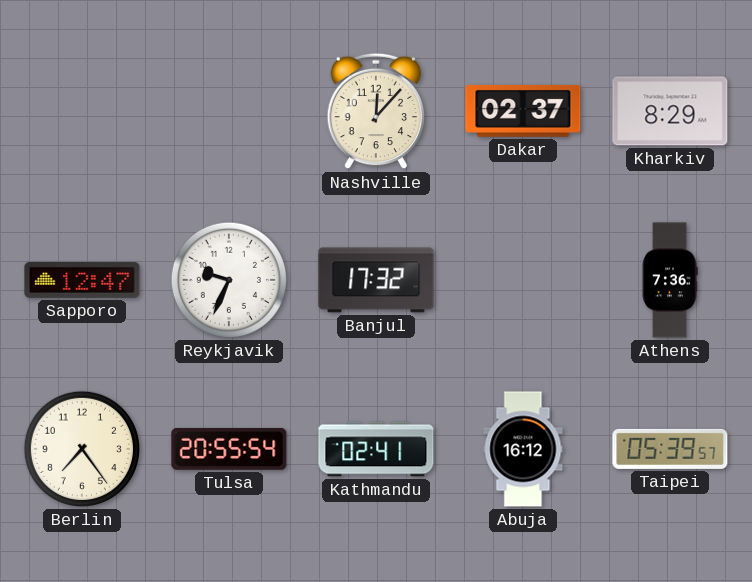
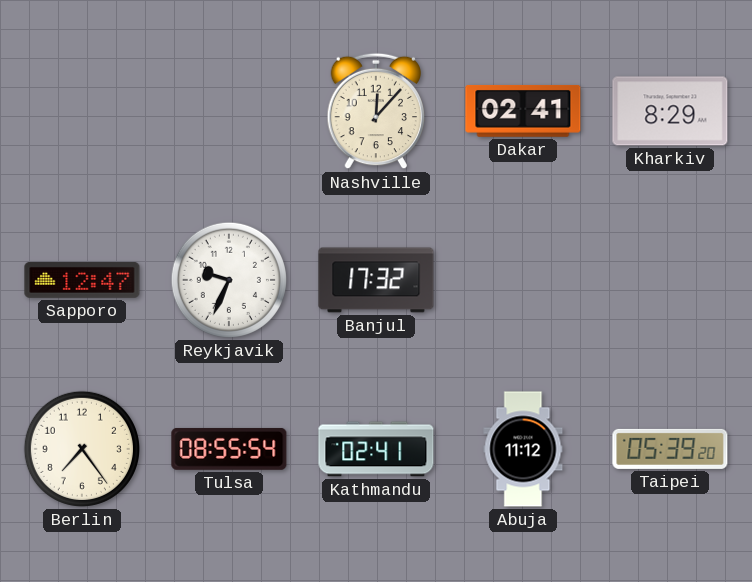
Dakar: 02:37 -> 02:41 (523, 111)
Athens: 7:36 -> none (670, 280)
Tulsa: 20:55 -> 08:55 (229, 449)
Abuja: 16:12 -> 11:12 (523, 449)
Taipei: 05:39:57 -> 05:39:20 (670, 449)
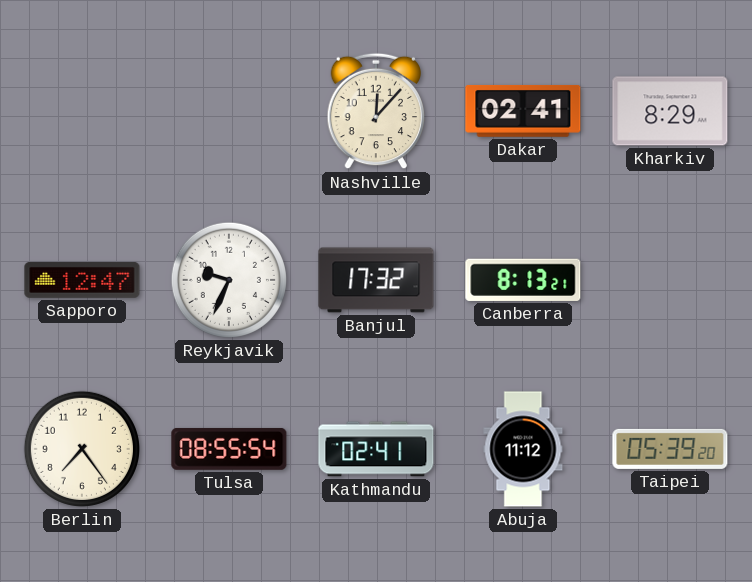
Canberra: none -> 8:13 (523, 280)
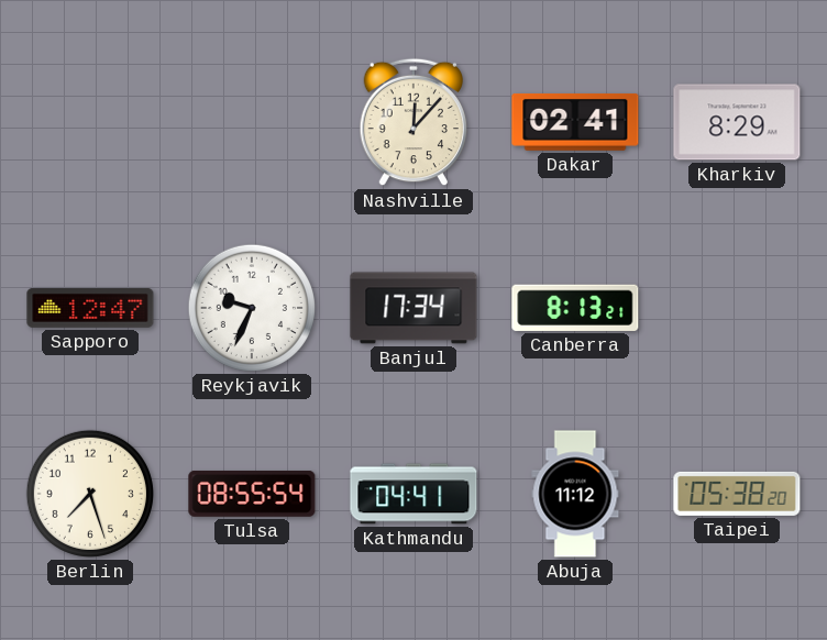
Banjul: 17:32 -> 17:34 (413, 308)
Berlin: 7:24 -> 7:27 (90, 494)
Kathmandu: 02:41 -> 04:41 (413, 494)
Taipei: 05:39 -> 05:38 (737, 494)
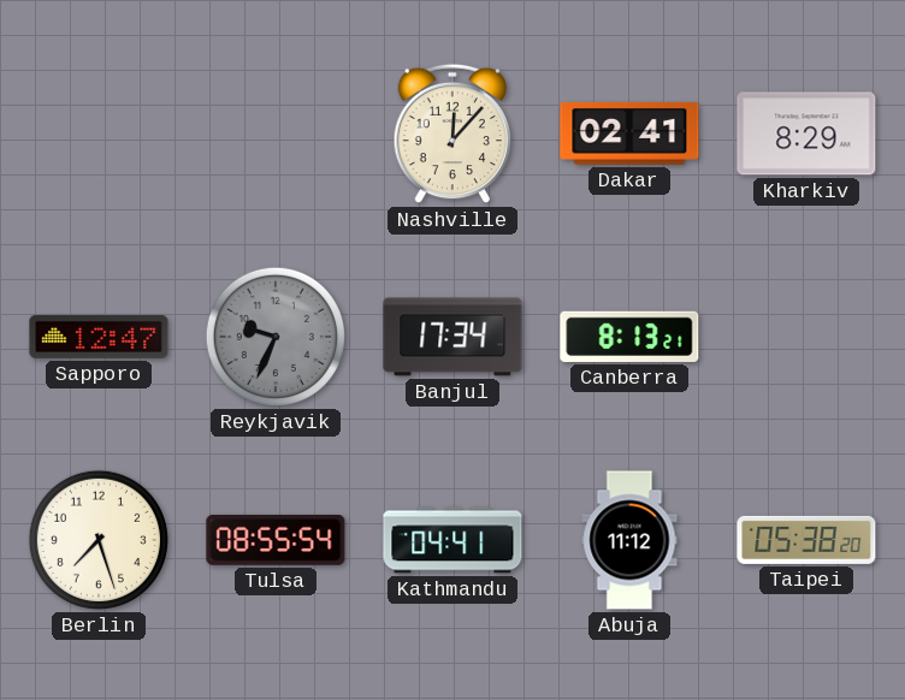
Reykjavik dial: white -> grey (276, 337)
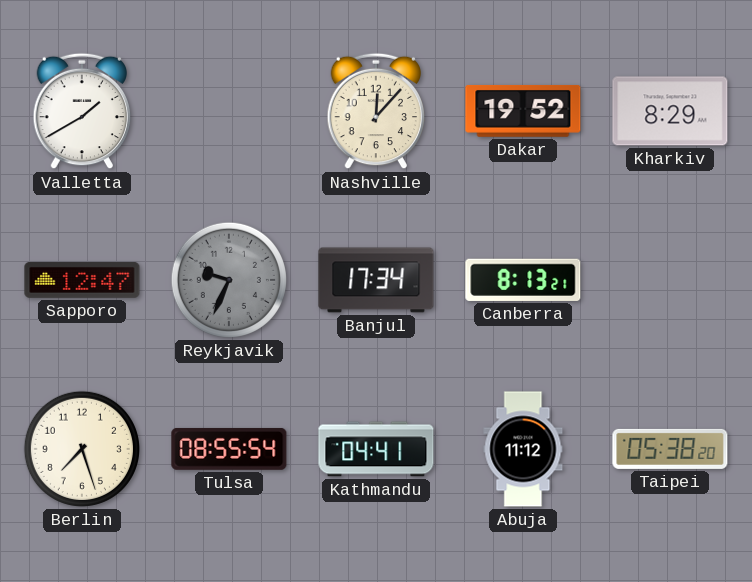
Valletta: none -> 1:40 (82, 111)
Dakar: 02:41 -> 19:52 (523, 111)
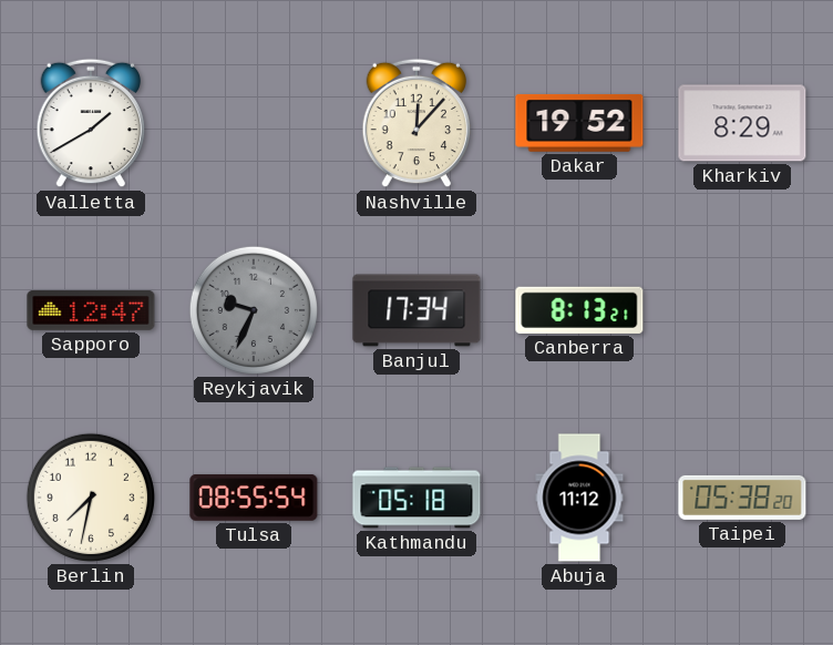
Berlin: 7:27 -> 7:32 (91, 498)
Kathmandu: 04:41 -> 05:18 (416, 498)
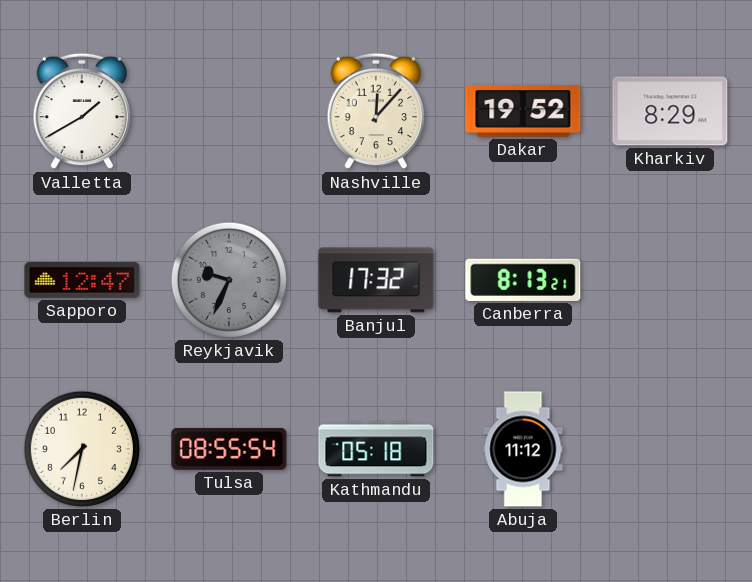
Banjul: 17:34 -> 17:32 (376, 280)
Taipei: 05:38 -> none (742, 498)
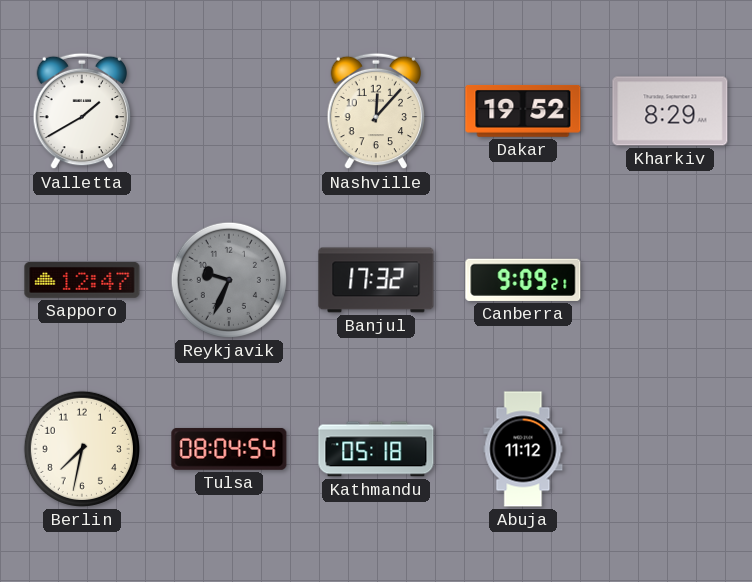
Canberra: 8:13 -> 9:09 (523, 280)
Tulsa: 08:55 -> 08:04 (229, 449)
